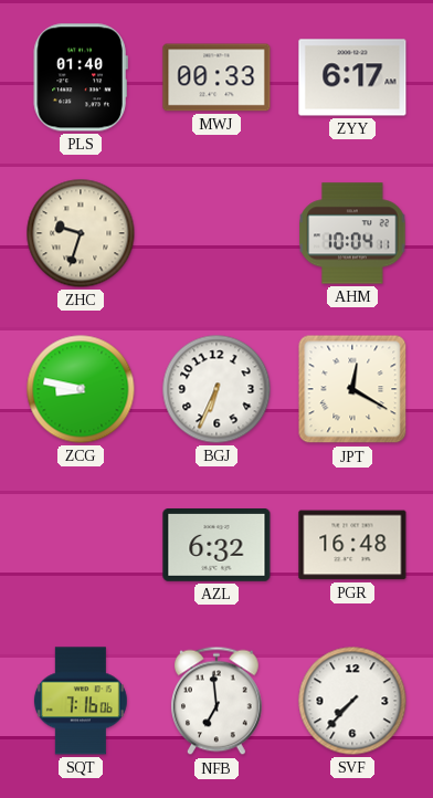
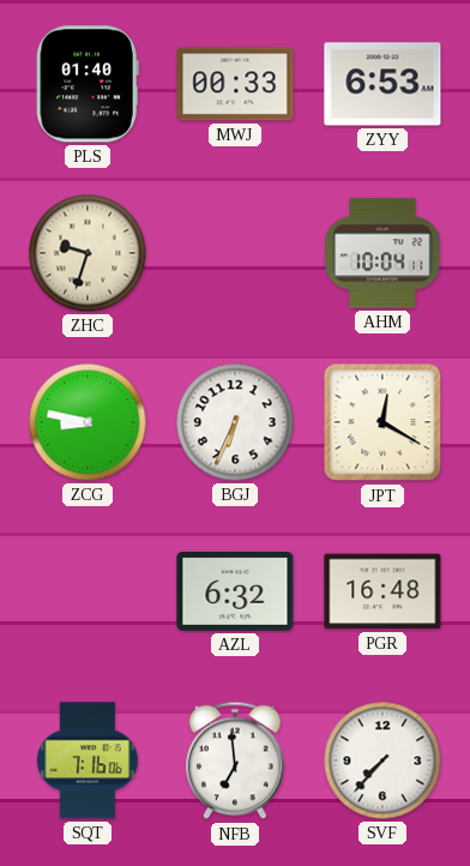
ZYY: 6:17 -> 6:53 (382, 84)
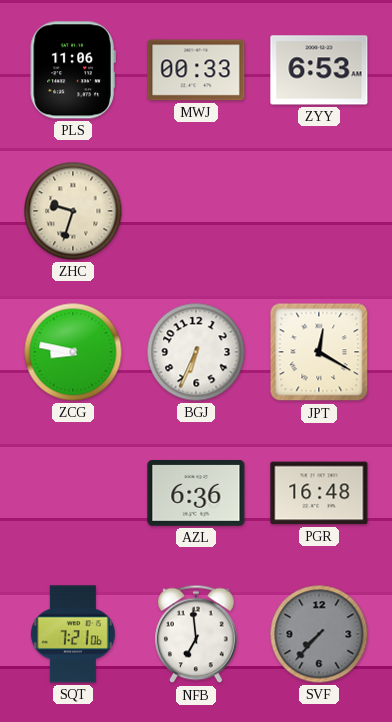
PLS: 01:40 -> 11:06 (73, 70)
AHM: 10:04 -> none (382, 253)
AZL: 6:32 -> 6:36 (196, 494)
SQT: 7:16 -> 7:21 (73, 634)
SVF dial: white -> grey (319, 634)
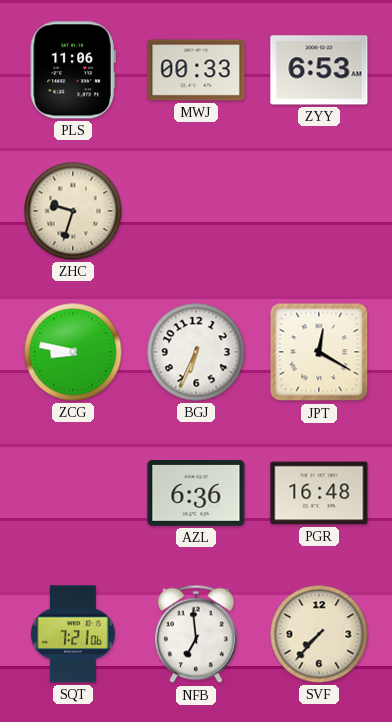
SVF dial: grey -> cream (319, 634)
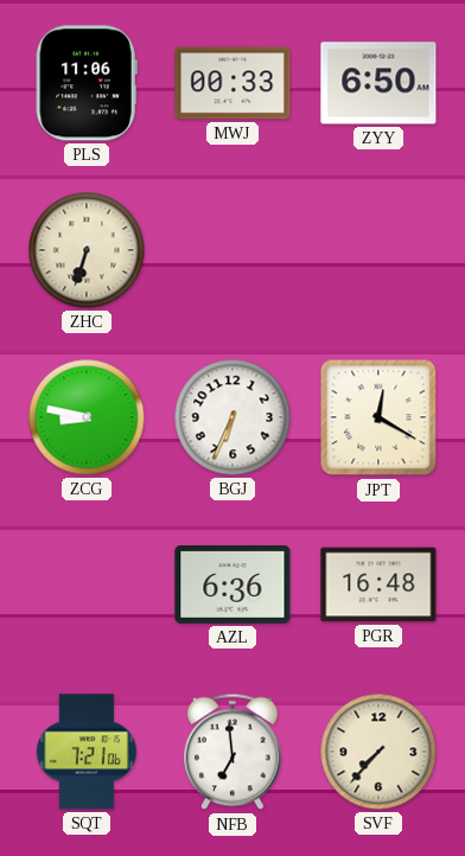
ZYY: 6:53 -> 6:50 (378, 83)
ZHC: 9:33 -> 6:33 (87, 250)
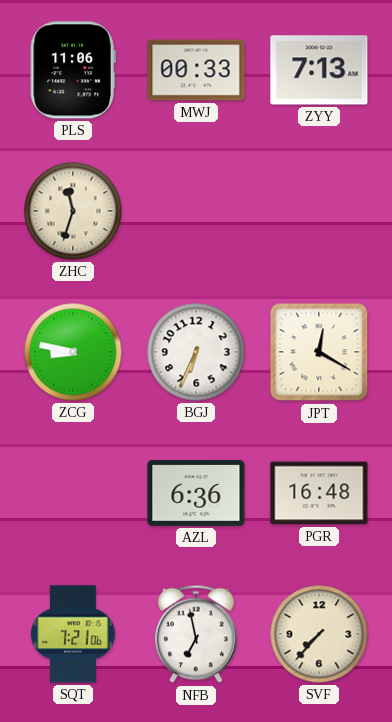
ZYY: 6:50 -> 7:13 (319, 70)
ZHC: 6:33 -> 11:33 (73, 211)
NFB: 6:59 -> 6:58 (197, 634)
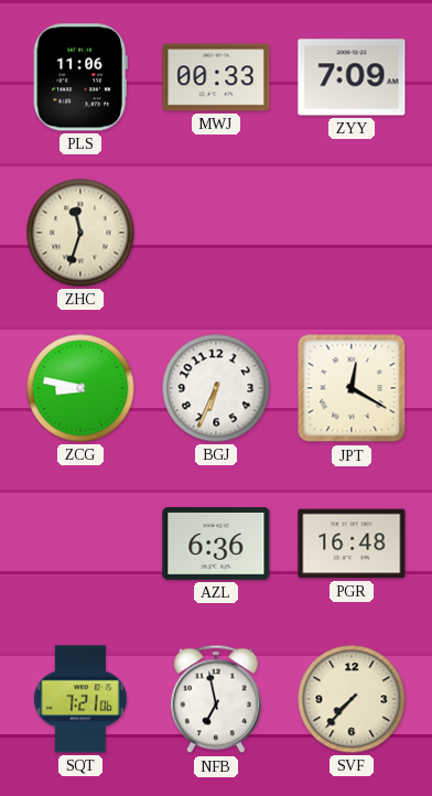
ZYY: 7:13 -> 7:09 (352, 77)
